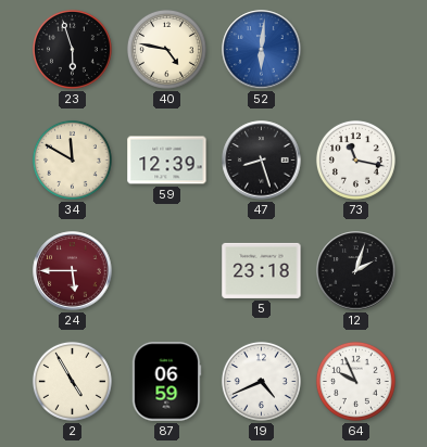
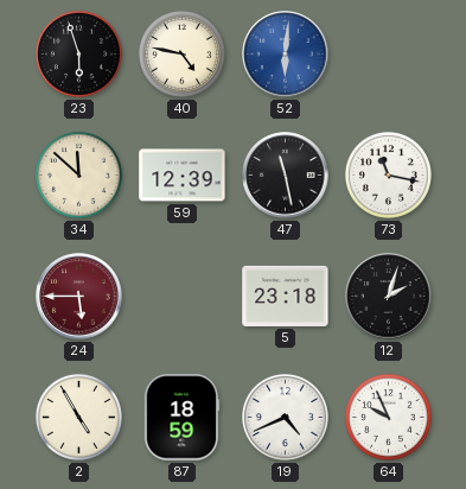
34: 11:50 -> 11:52 (78, 174)
47: 8:27 -> 11:28 (286, 176)
87: 06:59 -> 18:59 (181, 418)
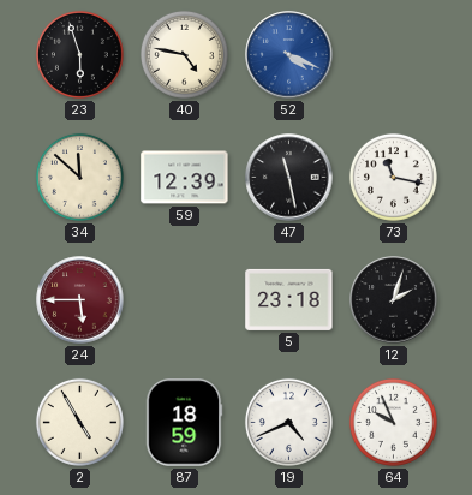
52: 6:01 -> 4:19 (289, 55)
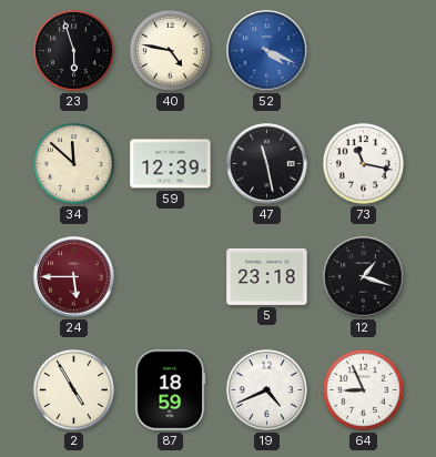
12: 2:03 -> 1:18 (364, 277)
64: 9:56 -> 8:56 (363, 389)
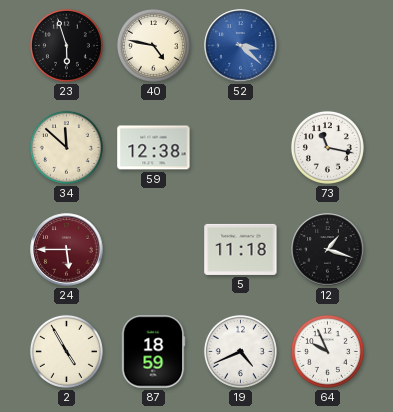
52: 4:19 -> 3:22 (241, 46)
59: 12:39 -> 12:38 (154, 148)
47: 11:28 -> none (267, 164)
5: 23:18 -> 11:18 (241, 249)
64: 8:56 -> 9:56 (327, 351)
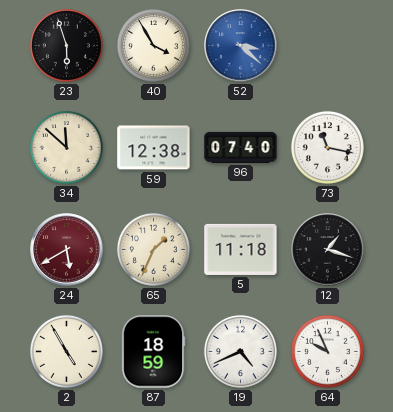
40: 4:47 -> 3:55 (153, 45)
96: none -> 07:40 (241, 147)
24: 5:45 -> 5:40 (67, 250)
65: none -> 1:34 (153, 249)
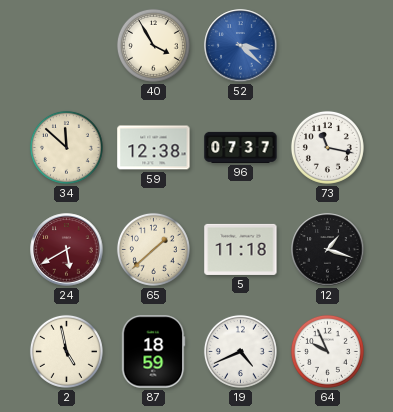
23: 5:57 -> none (66, 45)
96: 07:40 -> 07:37 (241, 147)
65: 1:34 -> 1:38 (153, 249)
2: 4:55 -> 4:58 (66, 351)
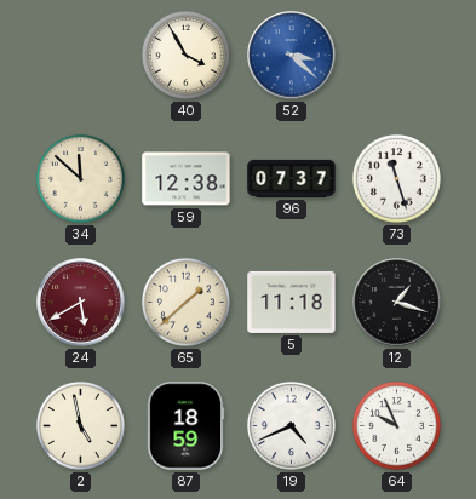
73: 11:17 -> 11:27 (396, 178)
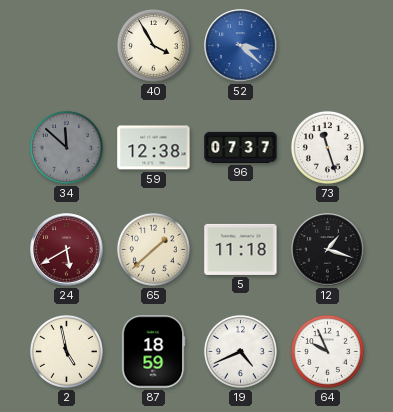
34 dial: cream -> grey (66, 147)
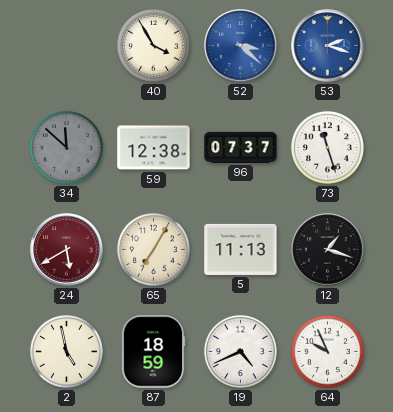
53: none -> 2:18 (328, 46)
65: 1:38 -> 7:05 (153, 249)
5: 11:18 -> 11:13 (241, 249)
